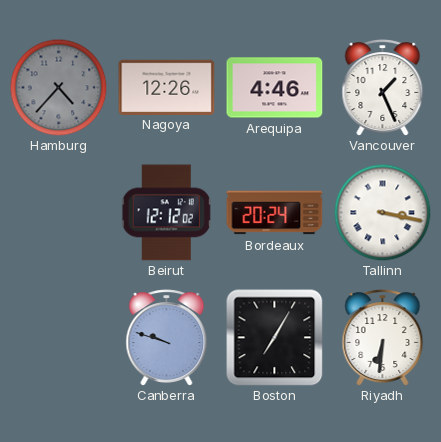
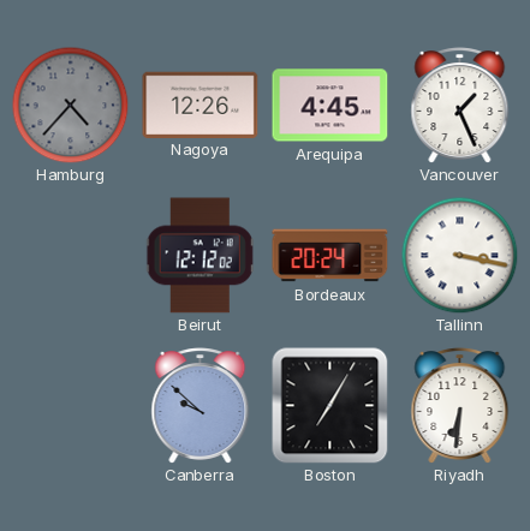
Arequipa: 4:46 -> 4:45 (330, 106)
Canberra: 9:48 -> 9:52 (201, 406)
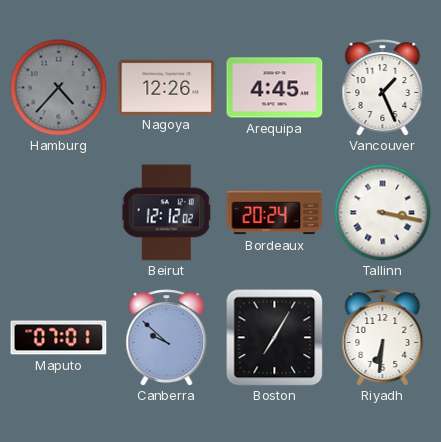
Maputo: none -> 07:01 (59, 338)
